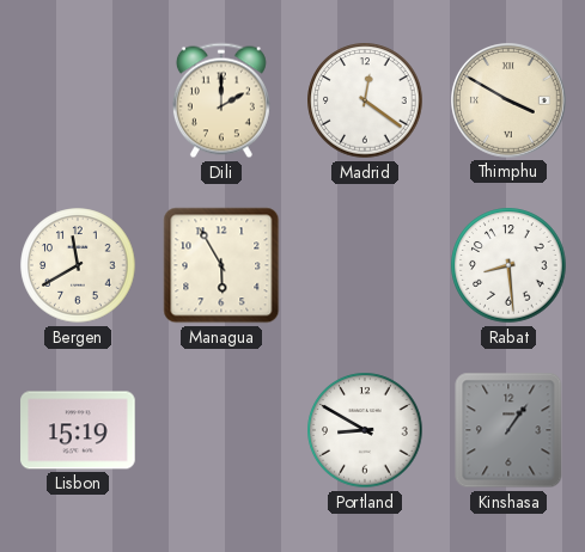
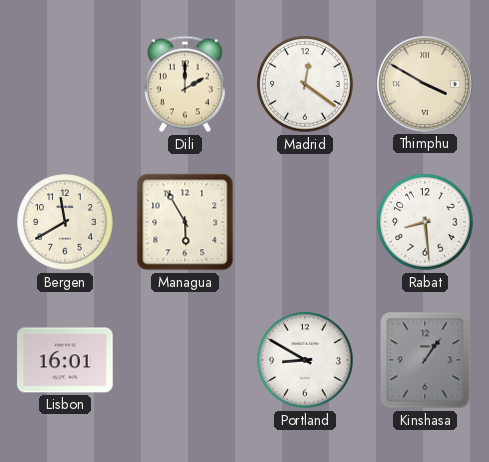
Lisbon: 15:19 -> 16:01 (65, 360)
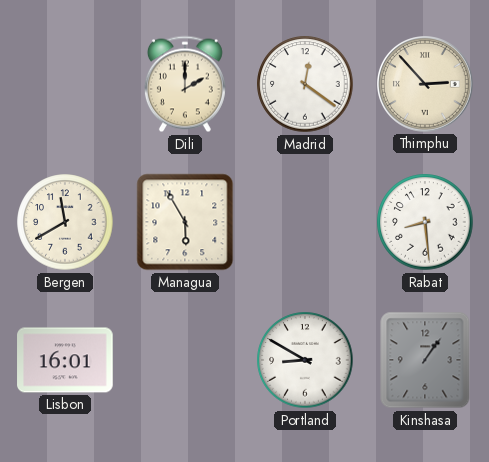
Thimphu: 3:50 -> 2:53 (426, 85)
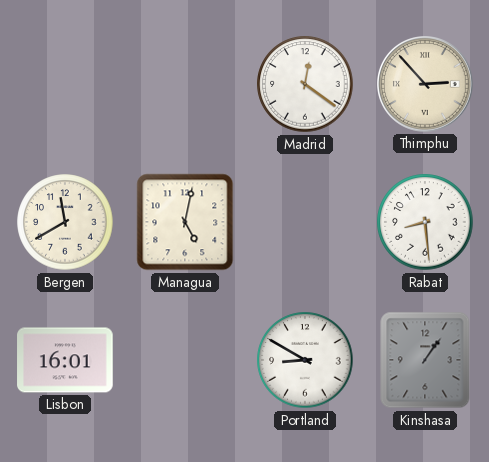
Dili: 2:00 -> none (185, 84)
Managua: 5:55 -> 5:02 (185, 222)
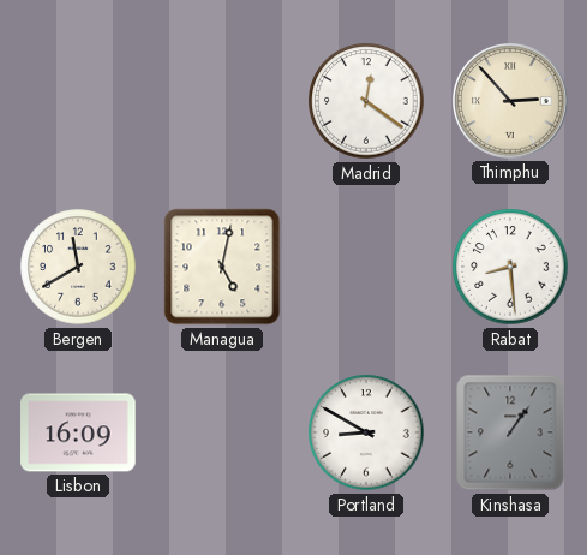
Lisbon: 16:01 -> 16:09 (78, 432)
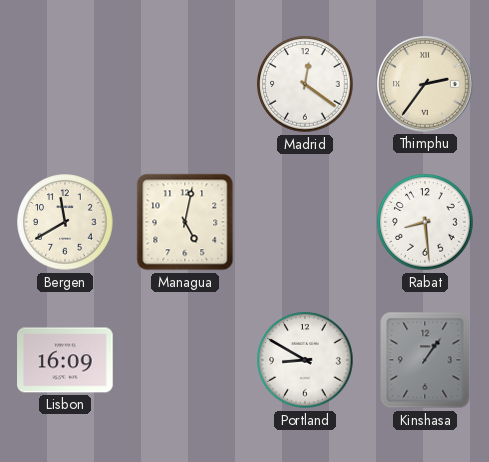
Thimphu: 2:53 -> 2:36 (426, 85)
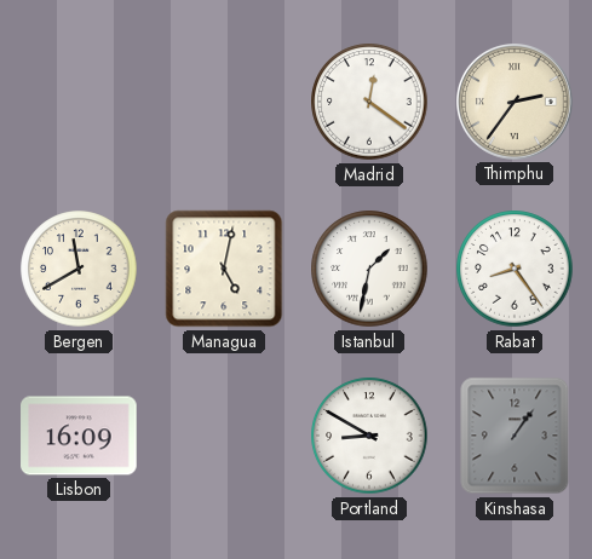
Istanbul: none -> 1:32 (369, 269)
Rabat: 8:29 -> 8:24 (515, 269)
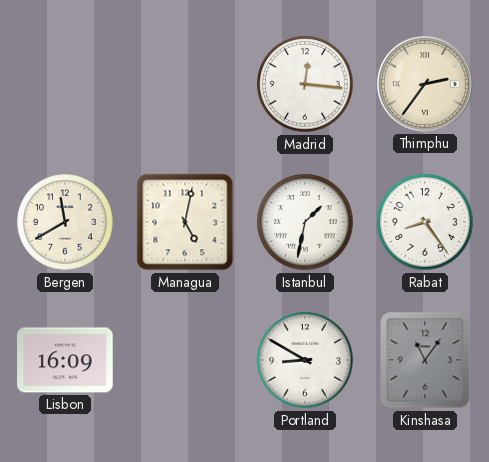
Madrid: 12:21 -> 12:16 (305, 84)
Kinshasa: 1:06 -> 11:06 (425, 360)
